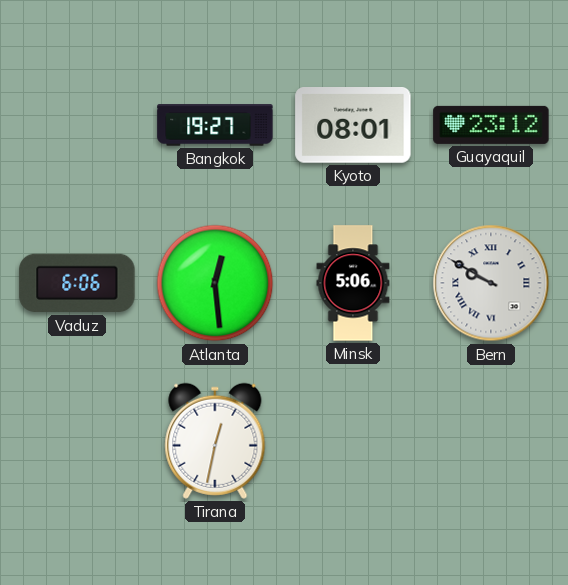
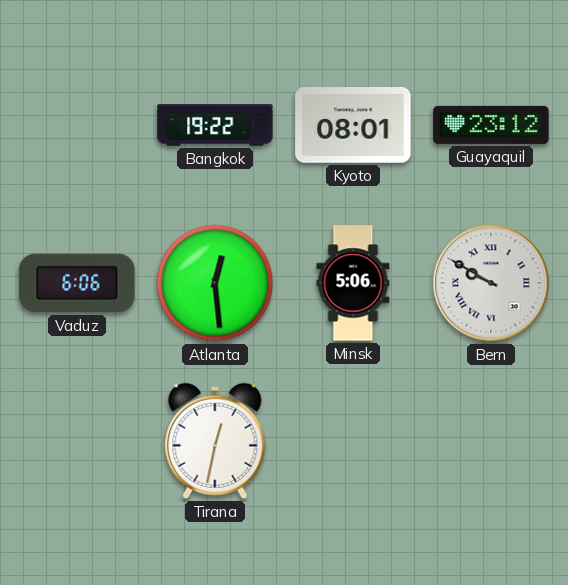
Bangkok: 19:27 -> 19:22 (215, 125)
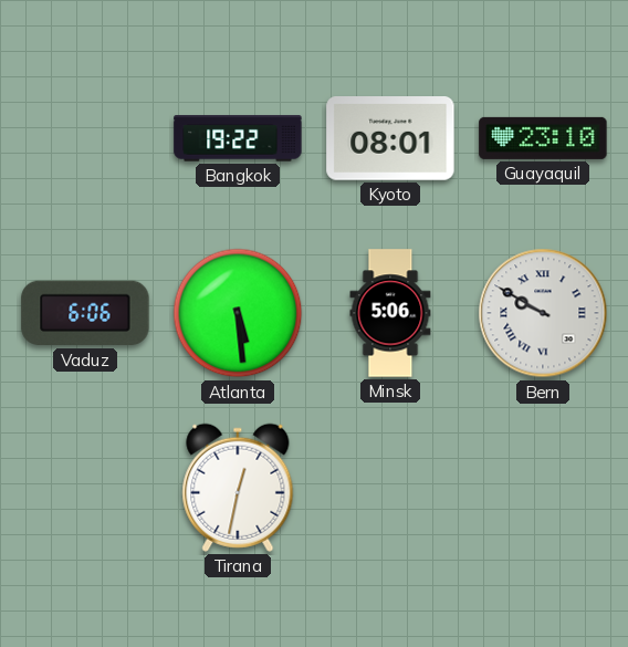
Guayaquil: 23:12 -> 23:10 (543, 138)
Atlanta: 12:29 -> 5:29 (238, 313)
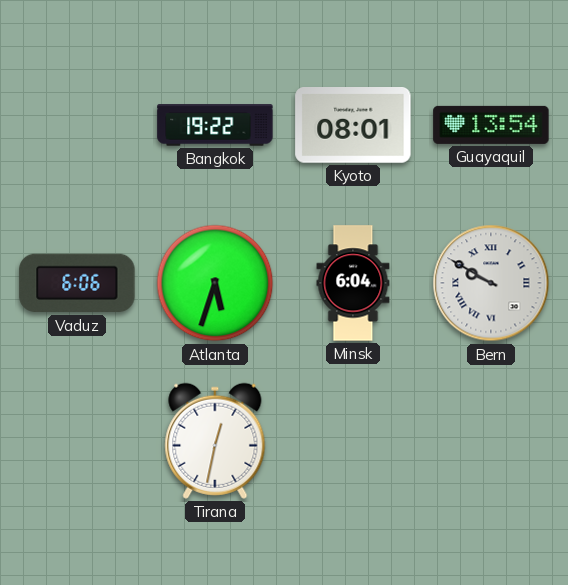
Guayaquil: 23:10 -> 13:54 (491, 125)
Atlanta: 5:29 -> 5:33 (215, 283)
Minsk: 5:06 -> 6:04 (353, 283)
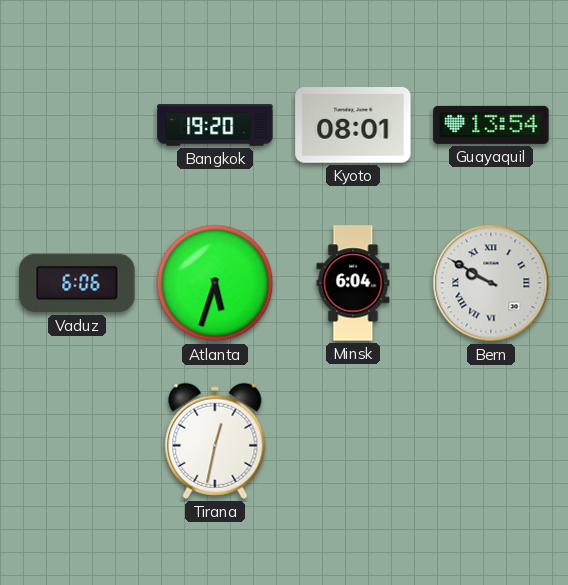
Bangkok: 19:22 -> 19:20 (215, 125)
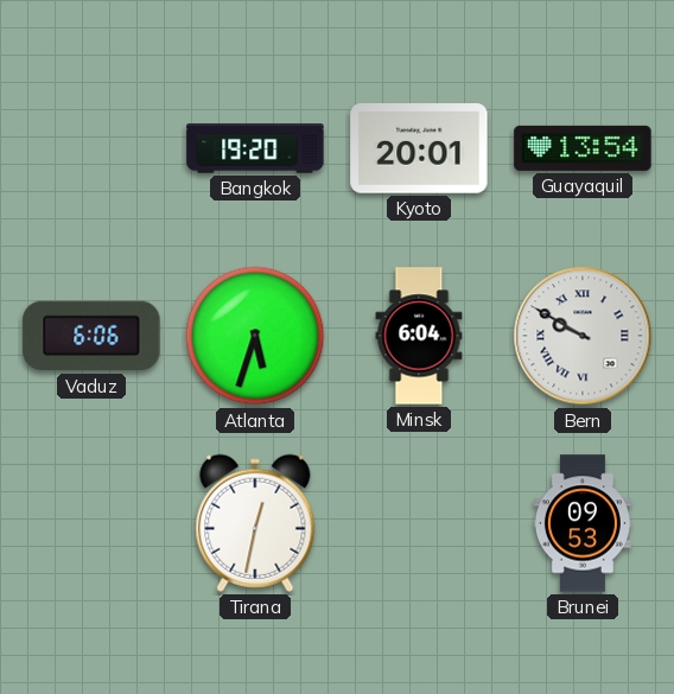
Kyoto: 08:01 -> 20:01 (419, 149)
Brunei: none -> 09:53 (583, 523)
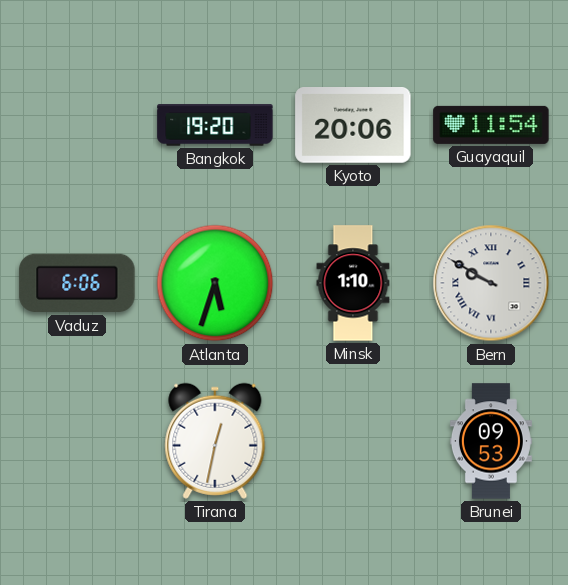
Kyoto: 20:01 -> 20:06 (353, 126)
Guayaquil: 13:54 -> 11:54 (491, 125)
Minsk: 6:04 -> 1:10 (353, 283)
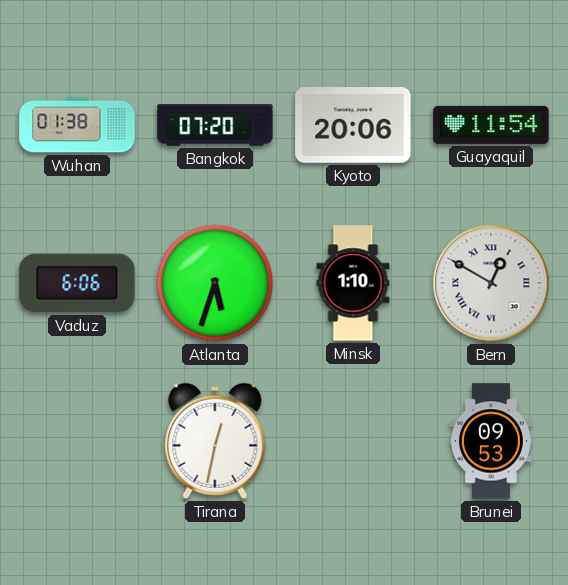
Wuhan: none -> 01:38 (77, 125)
Bangkok: 19:20 -> 07:20 (215, 125)
Bern: 9:50 -> 12:50 (491, 283)
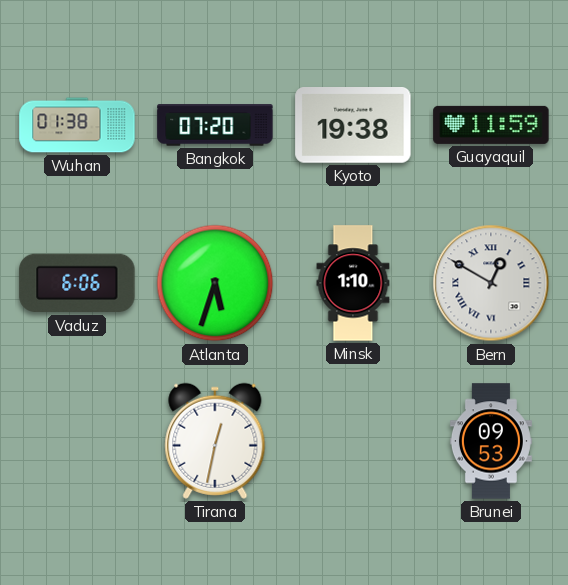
Kyoto: 20:06 -> 19:38 (353, 126)
Guayaquil: 11:54 -> 11:59 (491, 125)
